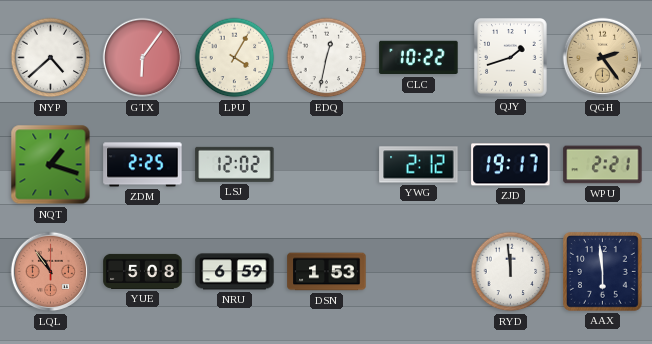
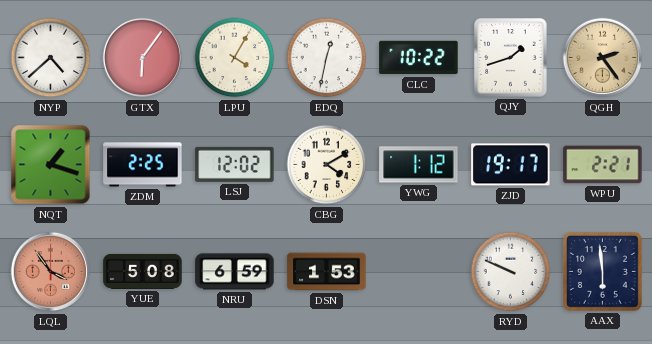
CBG: none -> 4:10 (327, 165)
YWG: 2:12 -> 1:12 (419, 165)
LQL: 10:54 -> 3:54 (51, 272)
RYD: 11:59 -> 9:49 (511, 272)
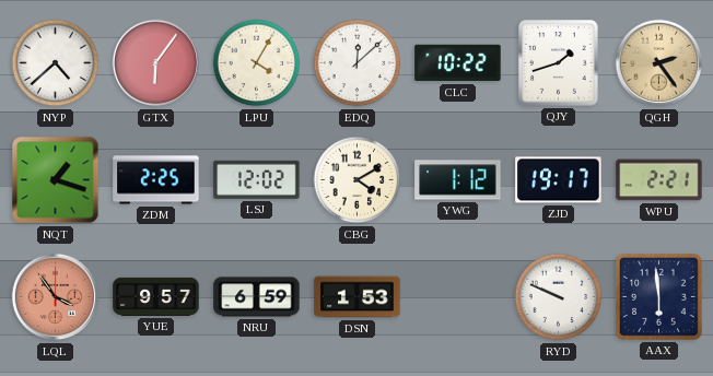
EDQ: 12:32 -> 12:08 (358, 63)
YUE: 5:08 -> 9:57 (156, 296)
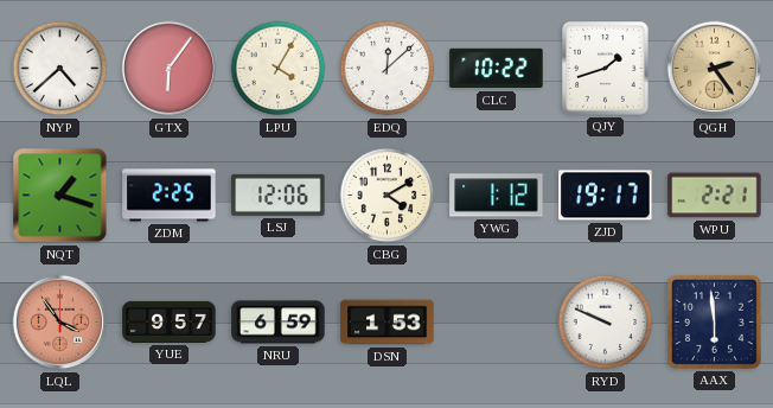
LSJ: 12:02 -> 12:06 (279, 195)
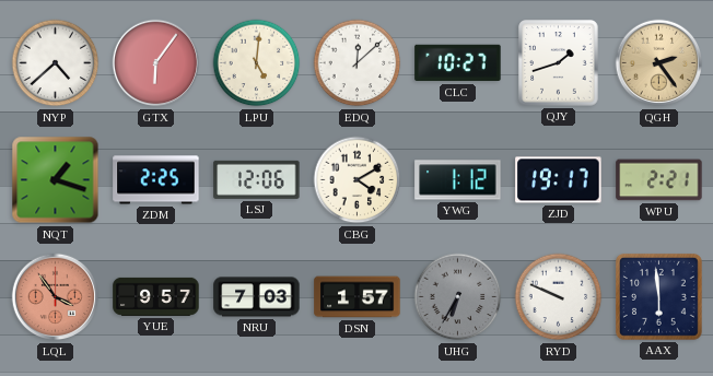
LPU: 4:05 -> 5:01 (257, 63)
CLC: 10:22 -> 10:27 (458, 63)
NRU: 6:59 -> 7:03 (257, 297)
DSN: 1:53 -> 1:57 (358, 297)
UHG: none -> 6:35 (458, 297)
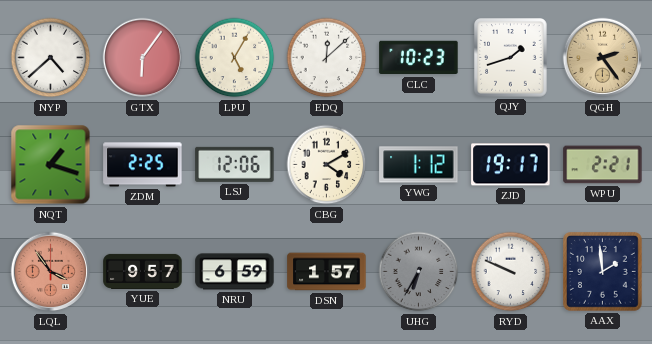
LPU: 5:01 -> 5:05 (235, 58)
CLC: 10:27 -> 10:23 (419, 58)
NRU: 7:03 -> 6:59 (235, 272)
AAX: 5:59 -> 1:59 (603, 272)
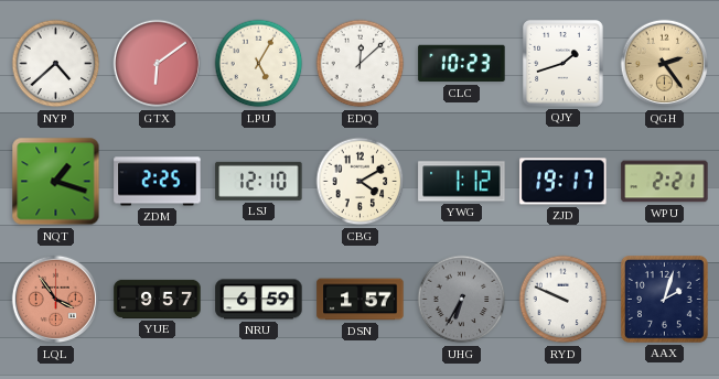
GTX: 6:06 -> 6:09 (158, 64)
LSJ: 12:06 -> 12:10 (259, 181)
AAX: 1:59 -> 2:03 (665, 300)
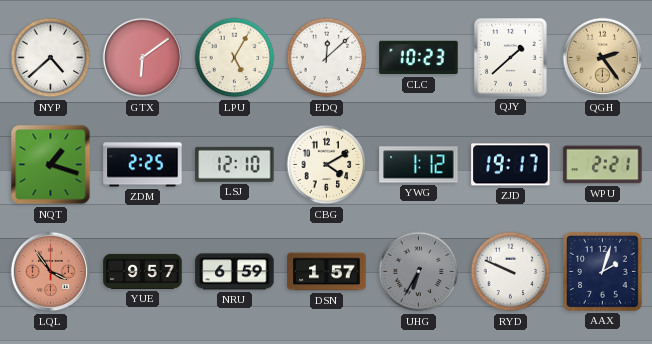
QJY: 1:42 -> 1:38 (511, 58)
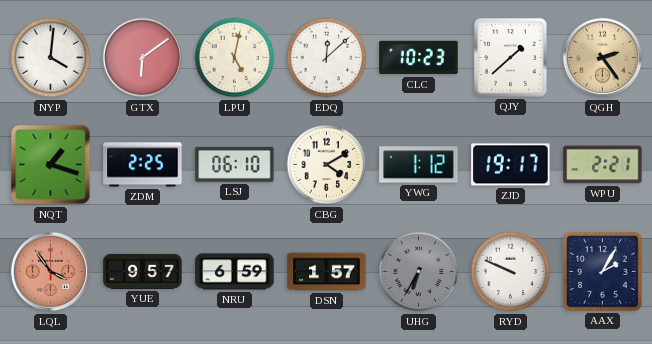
NYP: 4:38 -> 4:01 (51, 58)
LPU: 5:05 -> 5:02 (235, 58)
LSJ: 12:10 -> 06:10 (235, 164)
AAX: 2:03 -> 2:05 (603, 272)
